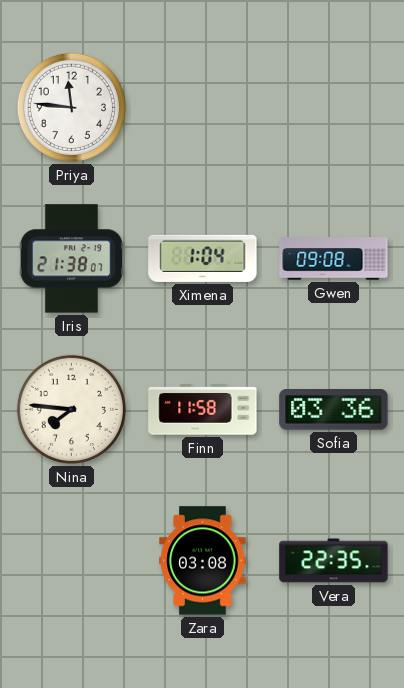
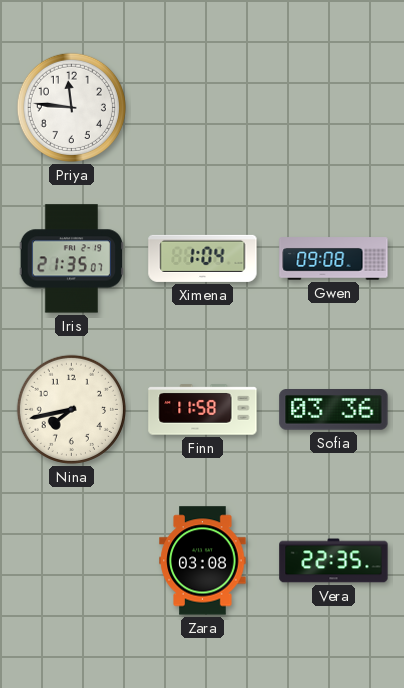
Iris: 21:38 -> 21:35 (71, 259)
Nina: 7:46 -> 7:43 (71, 409)
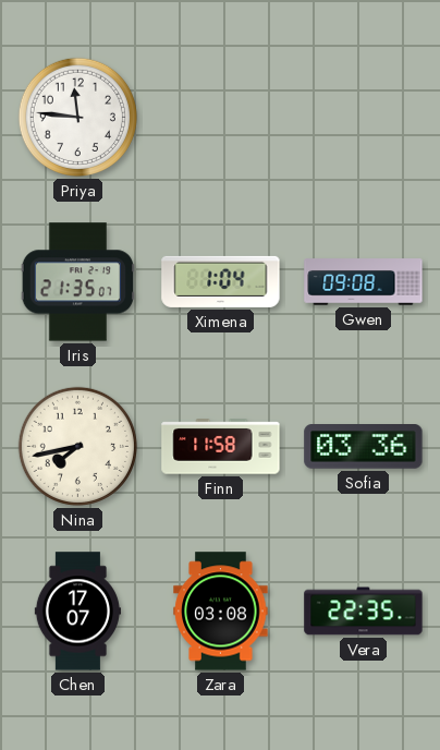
Chen: none -> 17:07 (77, 612)
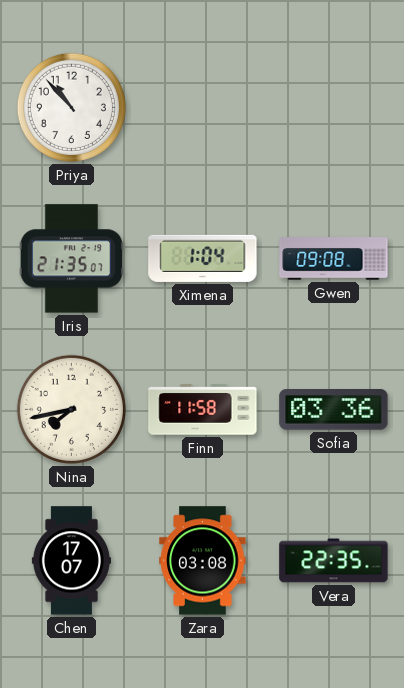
Priya: 11:46 -> 10:53 (71, 107)
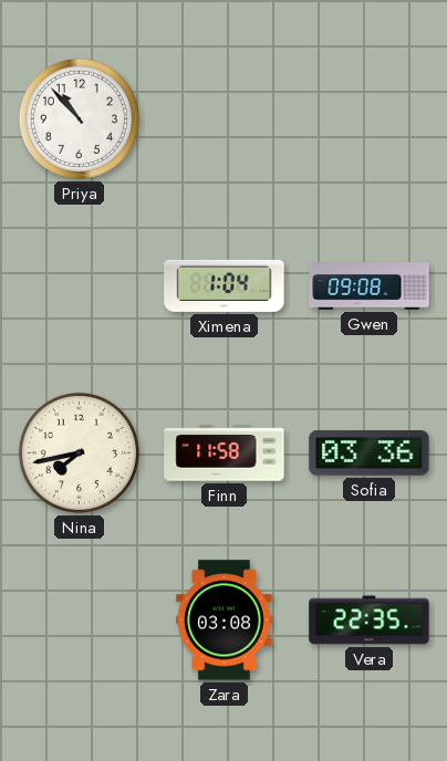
Iris: 21:35 -> none (71, 259)
Chen: 17:07 -> none (71, 561)
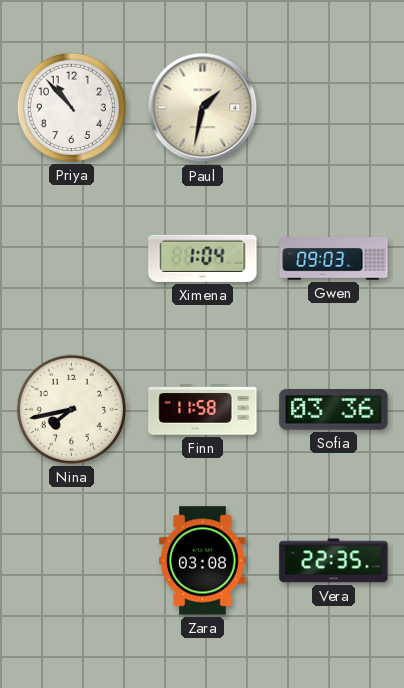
Paul: none -> 1:32 (203, 108)
Gwen: 09:08 -> 09:03 (334, 259)
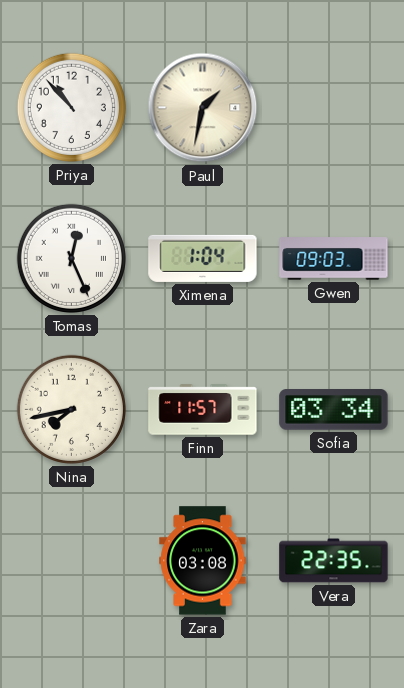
Tomas: none -> 12:26 (71, 258)
Finn: 11:58 -> 11:57 (203, 410)
Sofia: 03:36 -> 03:34 (334, 410)
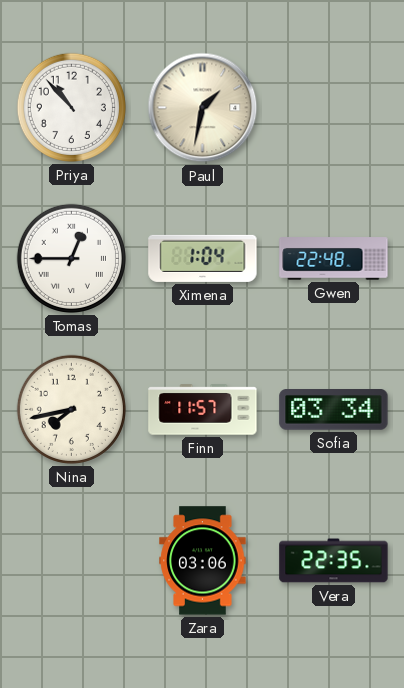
Tomas: 12:26 -> 12:45 (71, 258)
Gwen: 09:03 -> 22:48 (334, 259)
Zara: 03:08 -> 03:06 (203, 561)
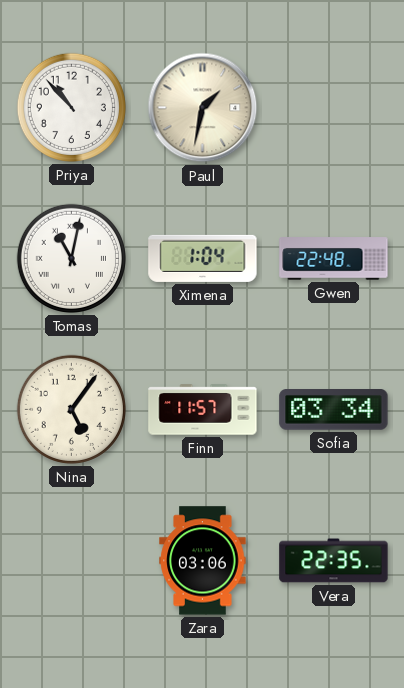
Tomas: 12:45 -> 11:02 (71, 258)
Nina: 7:43 -> 5:06 (71, 409)
